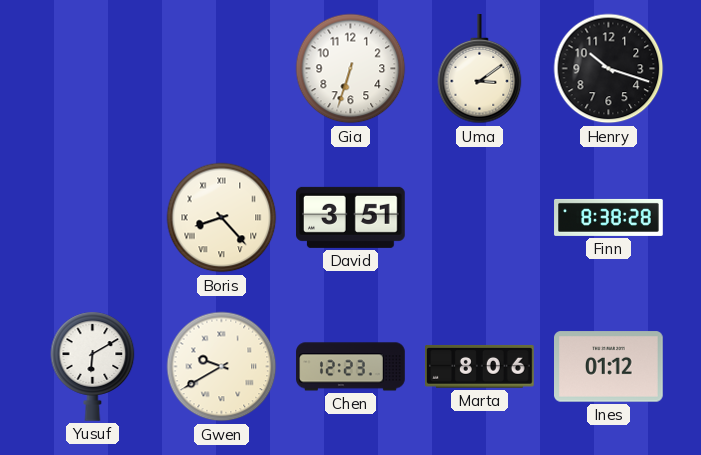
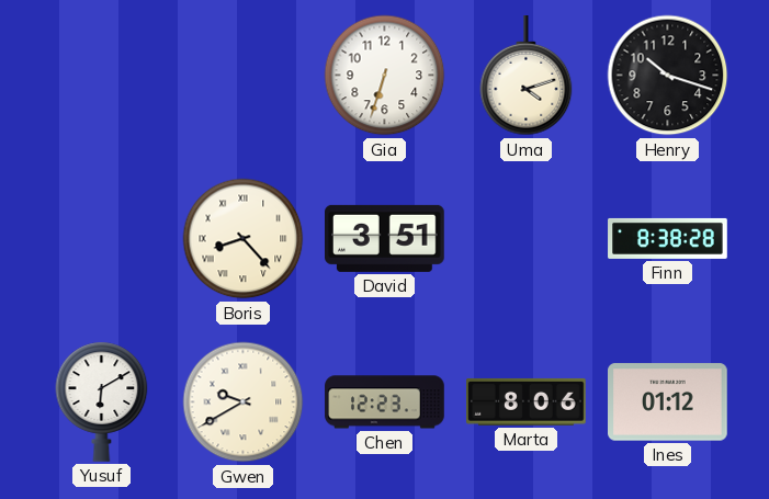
Uma: 3:09 -> 4:12 (527, 76)
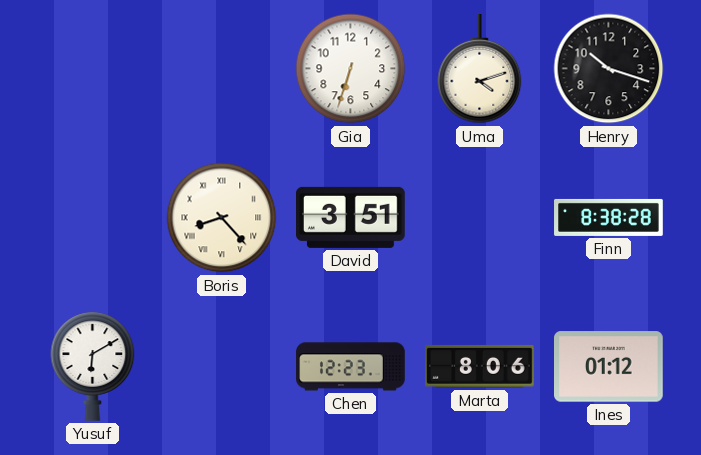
Gwen: 9:40 -> none (244, 402)
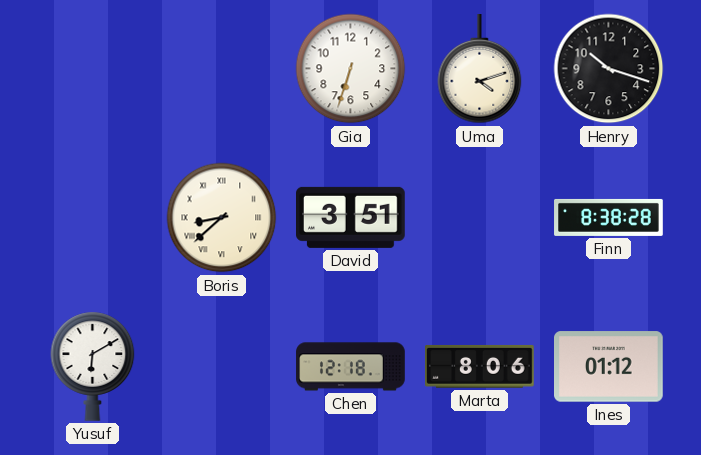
Boris: 8:23 -> 8:38 (222, 218)
Chen: 12:23 -> 12:18 (351, 367)
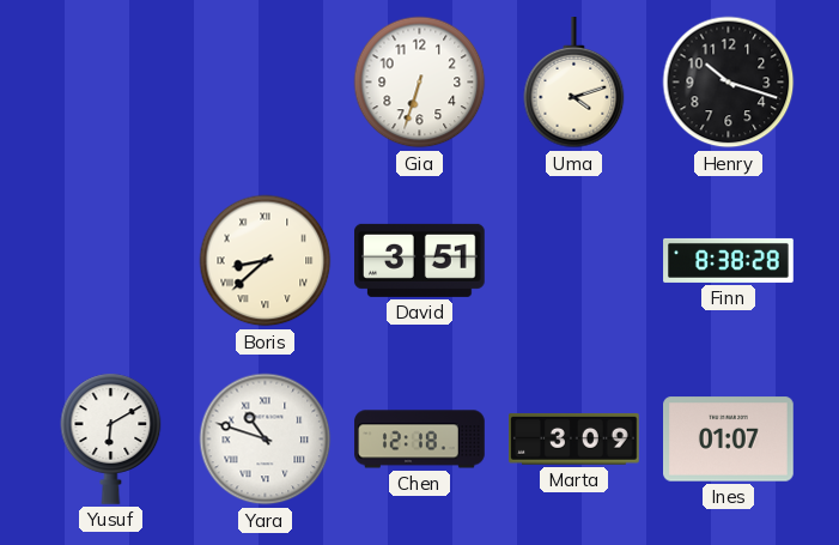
Yara: none -> 10:48 (266, 440)
Marta: 8:06 -> 3:09 (574, 440)
Ines: 01:12 -> 01:07 (729, 440)
